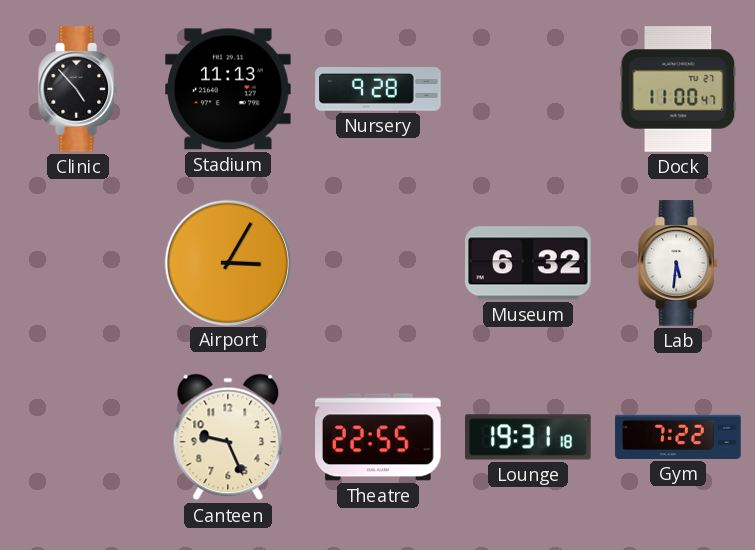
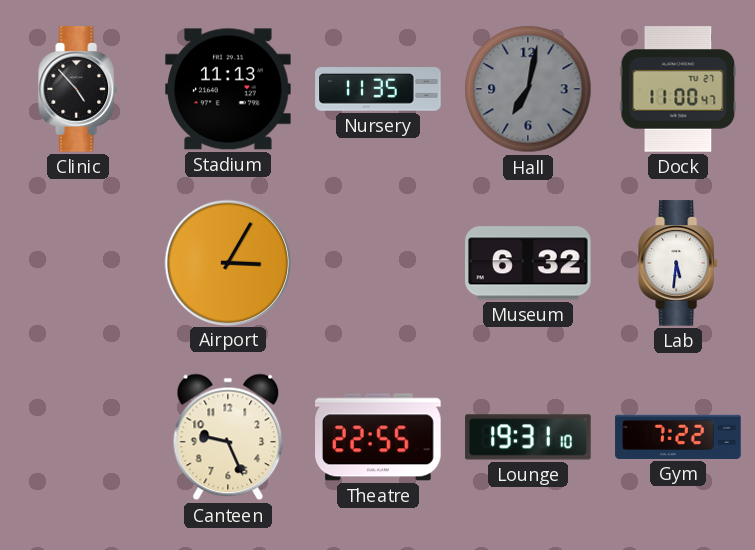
Nursery: 9:28 -> 11:35 (378, 89)
Hall: none -> 7:02 (528, 89)
Lounge: 19:31:18 -> 19:31:10 (528, 437)
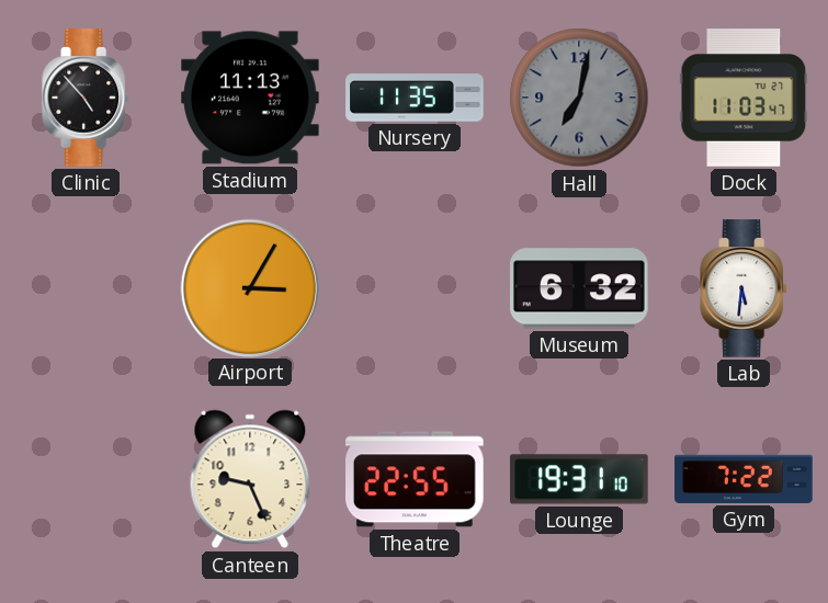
Dock: 11:00 -> 11:03 (744, 98)
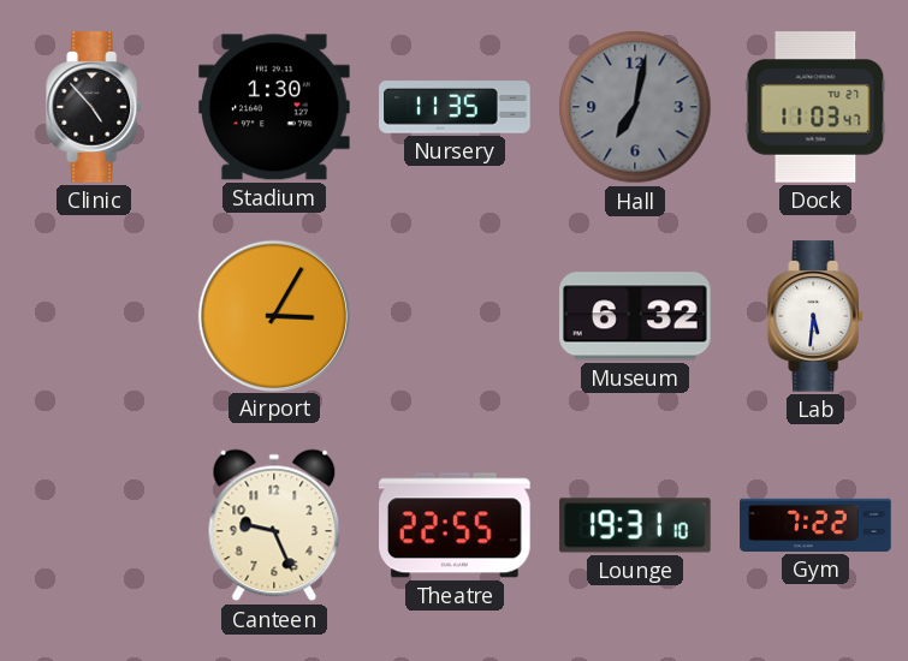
Stadium: 11:13 -> 1:30 (274, 107)
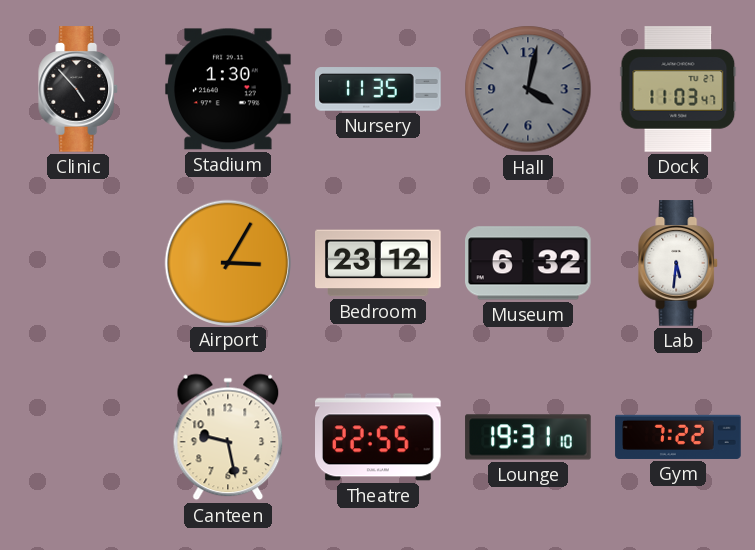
Hall: 7:02 -> 4:02 (528, 89)
Bedroom: none -> 23:12 (378, 263)
Canteen: 9:26 -> 9:28 (228, 437)
